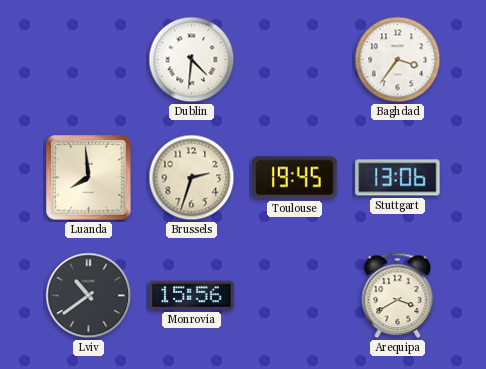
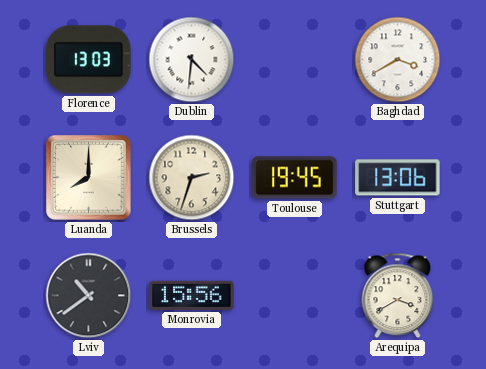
Florence: none -> 13:03 (89, 60)
Baghdad: 3:36 -> 3:40 (398, 60)
Luanda: 7:59 -> 8:00 (89, 178)
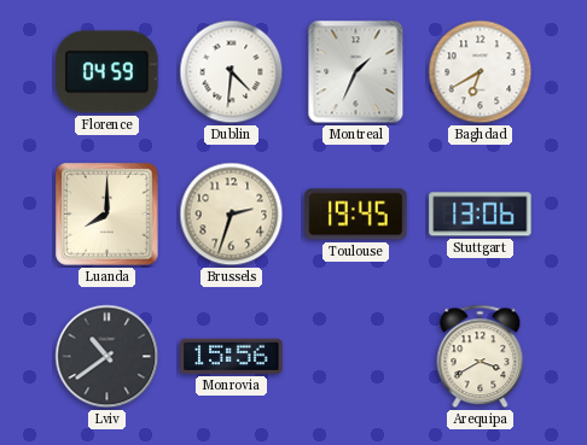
Florence: 13:03 -> 04:59 (107, 72)
Montreal: none -> 1:34 (356, 72)
Baghdad: 3:40 -> 6:40 (481, 72)
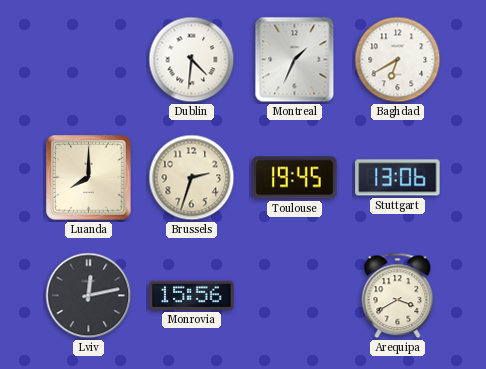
Florence: 04:59 -> none (107, 72)
Lviv: 10:39 -> 12:13 (89, 296)
